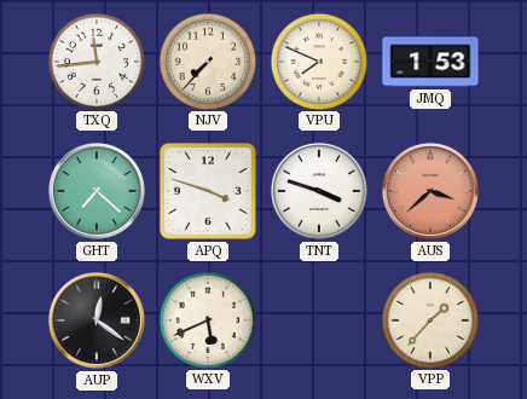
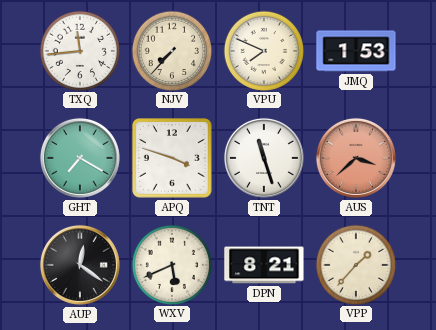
GHT: 7:22 -> 7:20 (80, 158)
TNT: 3:48 -> 11:27 (264, 158)
DPN: none -> 8:21 (264, 265)
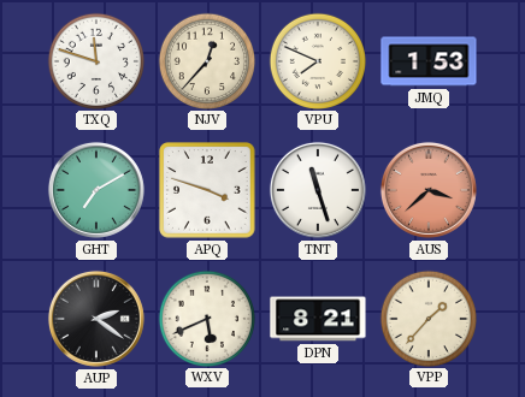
TXQ: 11:44 -> 11:48 (95, 60)
NJV: 7:37 -> 12:37 (206, 60)
GHT: 7:20 -> 7:10 (96, 190)
AUP: 12:21 -> 2:21 (96, 319)
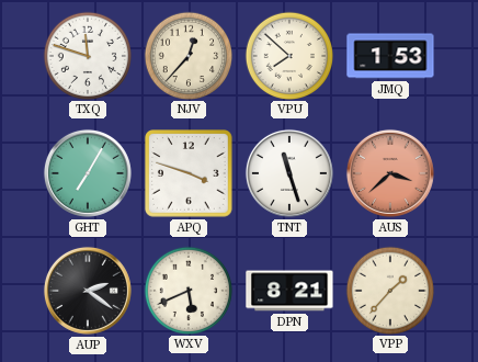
VPU: 7:49 -> 7:52 (288, 55)
GHT: 7:10 -> 7:05 (88, 173)
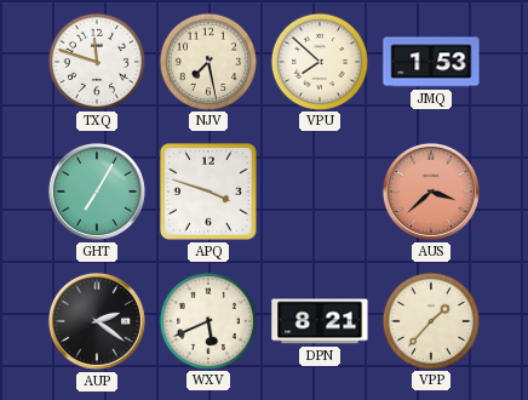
NJV: 12:37 -> 7:28 (207, 61)
TNT: 11:27 -> none (289, 173)
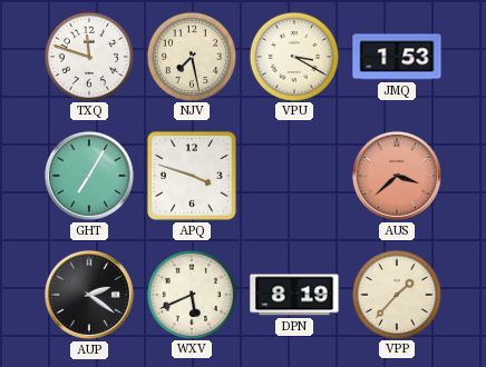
VPU: 7:52 -> 3:20 (293, 56)
DPN: 8:21 -> 8:19 (294, 295)
